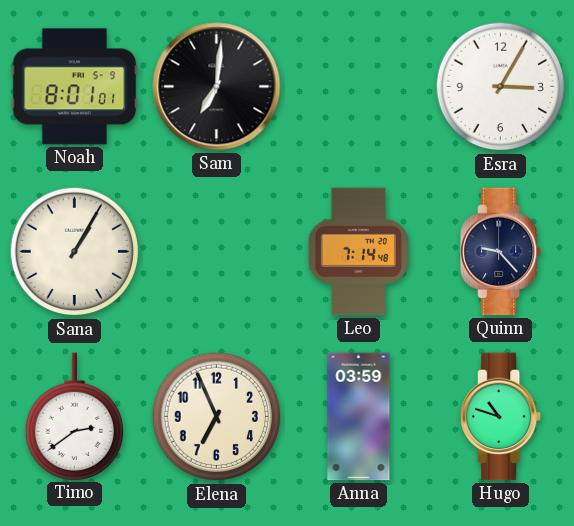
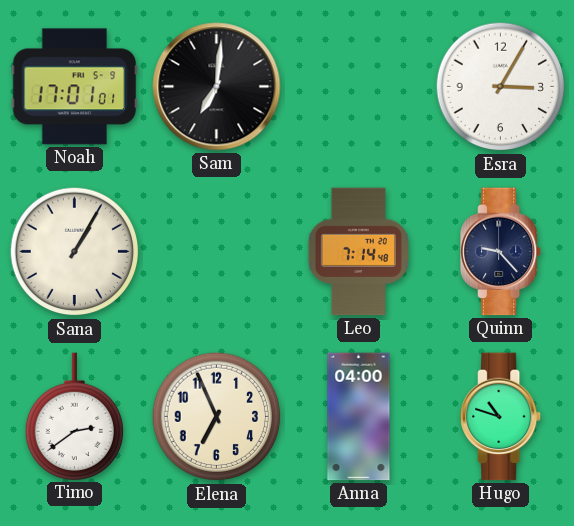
Noah: 8:01 -> 17:01 (75, 87)
Anna: 03:59 -> 04:00 (359, 417)
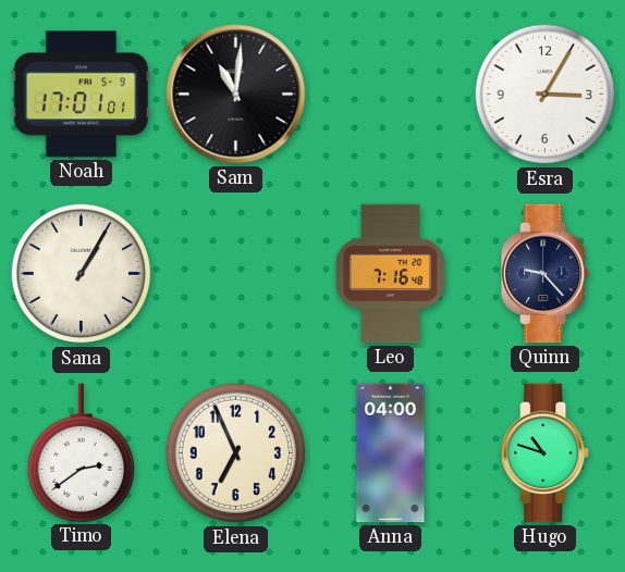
Sam: 7:01 -> 11:01 (236, 95)
Leo: 7:14 -> 7:16 (390, 274)
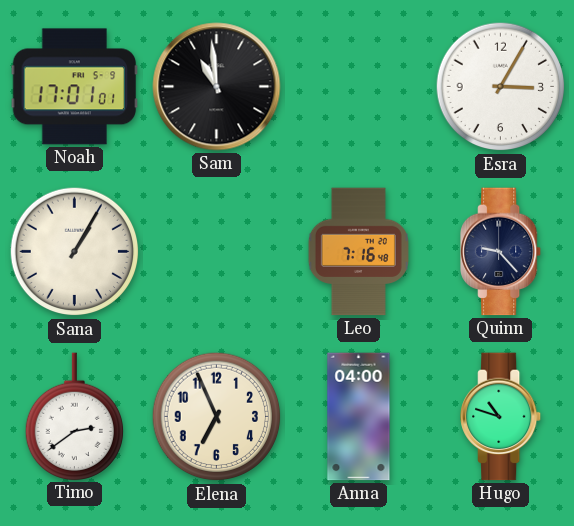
Sam: 11:01 -> 10:59 (217, 87)
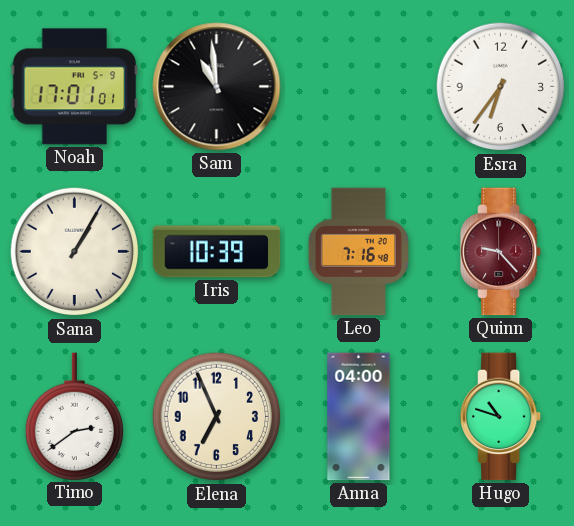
Esra: 3:05 -> 6:36 (501, 87)
Iris: none -> 10:39 (217, 252)
Quinn dial: navy -> burgundy (502, 252)
